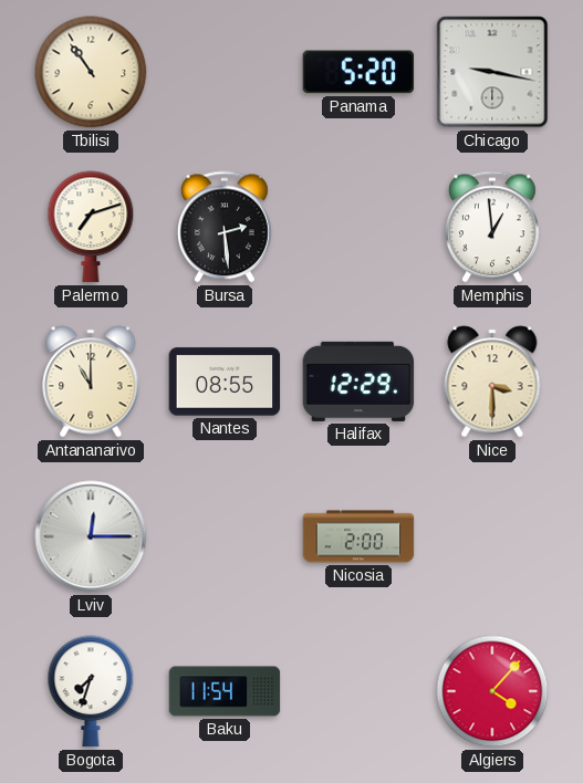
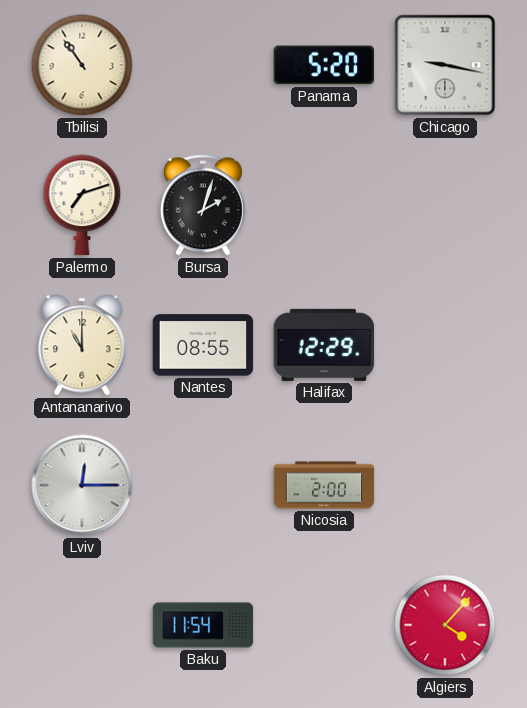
Bursa: 2:29 -> 2:03 (203, 205)
Memphis: 12:59 -> none (492, 227)
Nice: 3:30 -> none (492, 382)
Bogota: 7:33 -> none (91, 691)
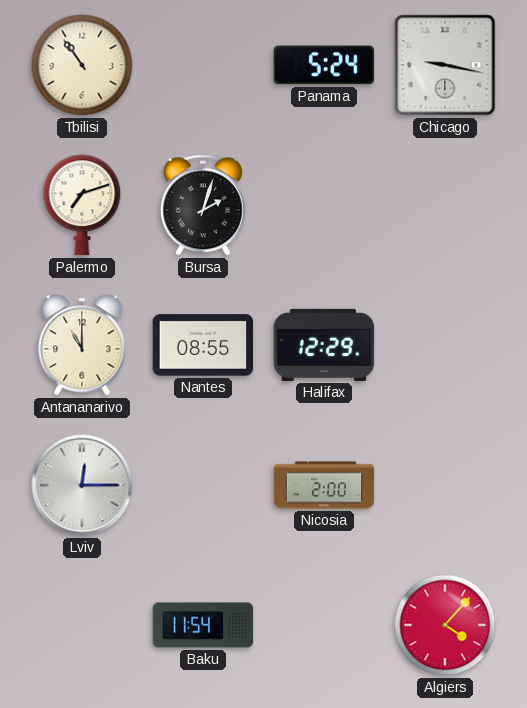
Panama: 5:20 -> 5:24 (324, 65)
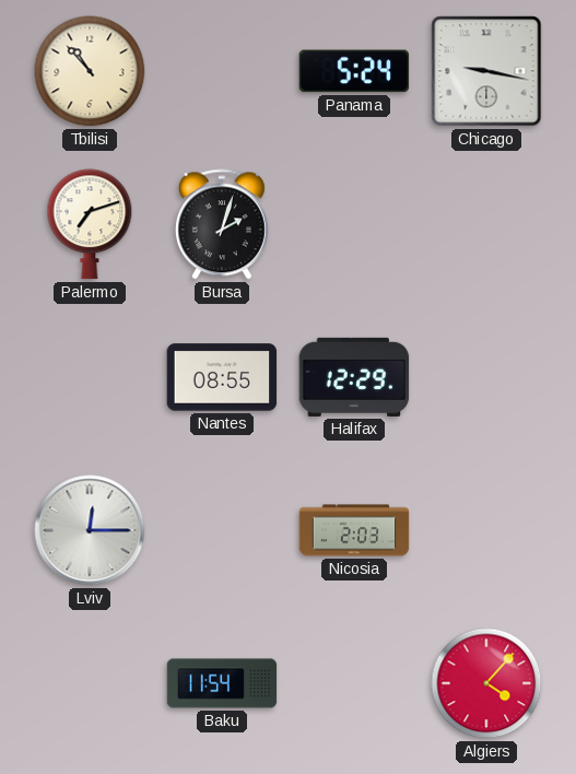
Tbilisi: 10:54 -> 10:53 (90, 71)
Antananarivo: 11:00 -> none (82, 345)
Nicosia: 2:00 -> 2:03 (354, 530)
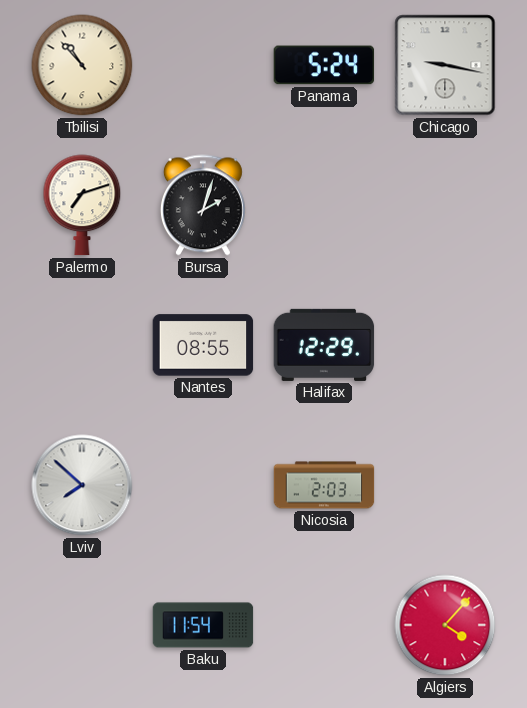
Lviv: 12:15 -> 7:52 (82, 485)
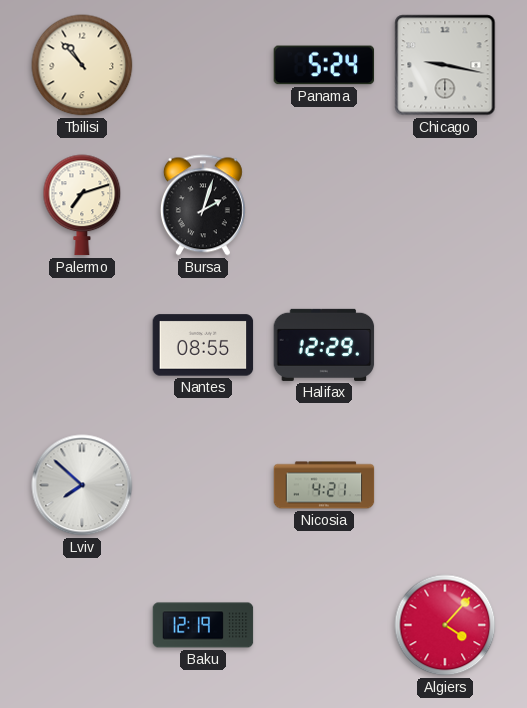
Nicosia: 2:03 -> 4:21 (324, 485)
Baku: 11:54 -> 12:19 (203, 625)
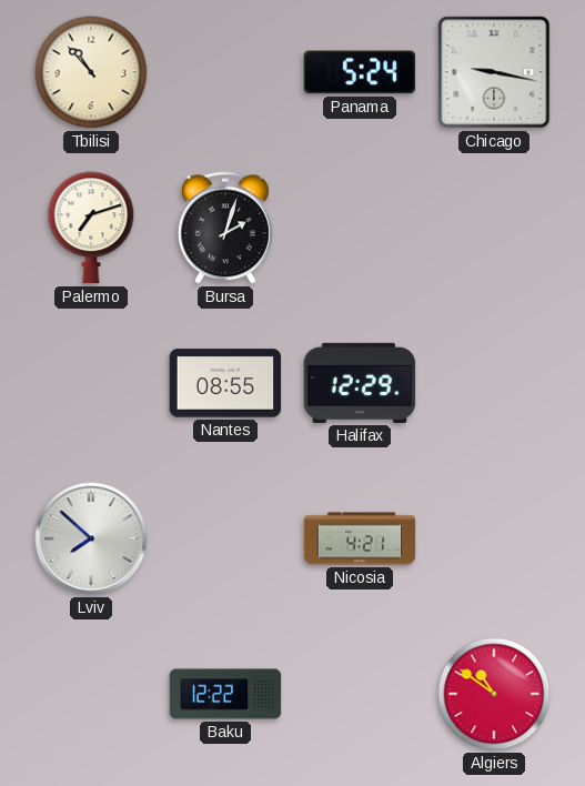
Baku: 12:19 -> 12:22 (225, 694)
Algiers: 4:07 -> 10:51 (494, 694)
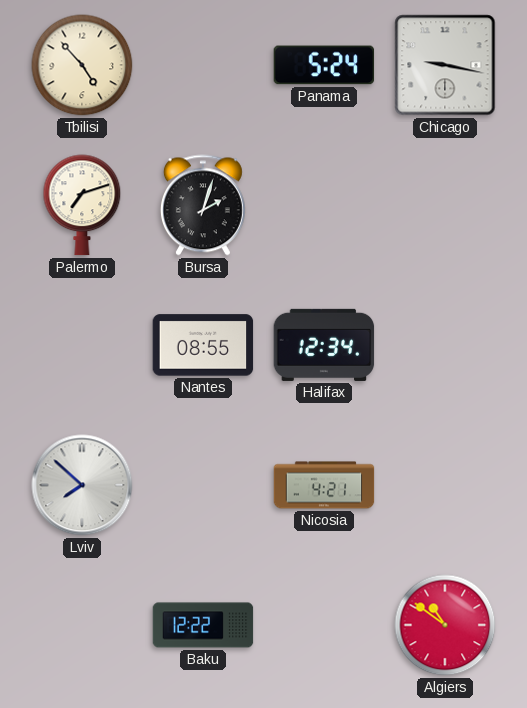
Tbilisi: 10:53 -> 4:53 (82, 65)
Halifax: 12:29 -> 12:34 (324, 345)
